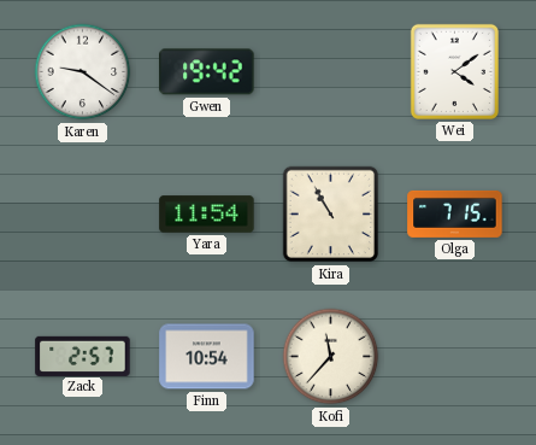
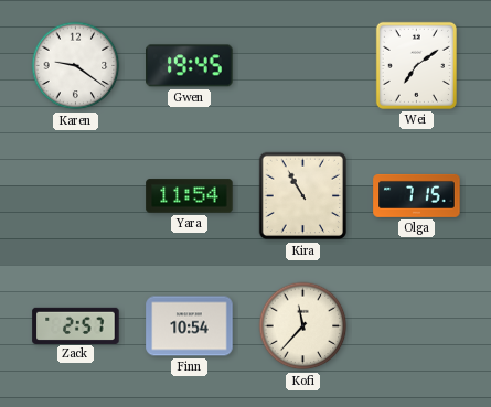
Gwen: 19:42 -> 19:45 (190, 66)
Wei: 4:09 -> 7:09 (416, 65)
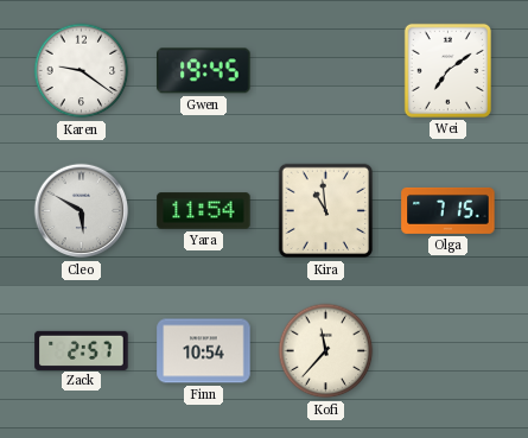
Cleo: none -> 5:50 (82, 211)
Kira: 10:55 -> 10:59 (326, 211)
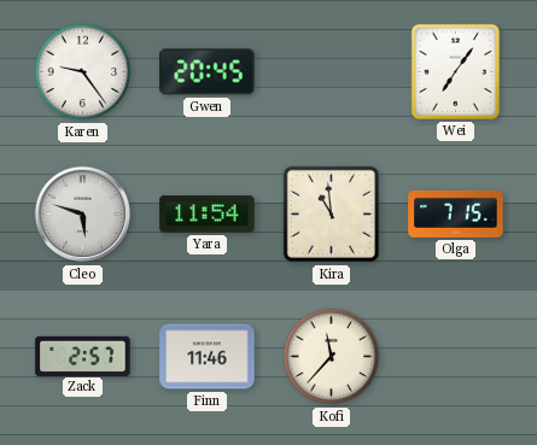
Karen: 9:21 -> 9:24 (83, 72)
Gwen: 19:45 -> 20:45 (208, 72)
Wei: 7:09 -> 7:06 (455, 71)
Cleo: 5:50 -> 5:48 (83, 215)
Finn: 10:54 -> 11:46 (208, 357)
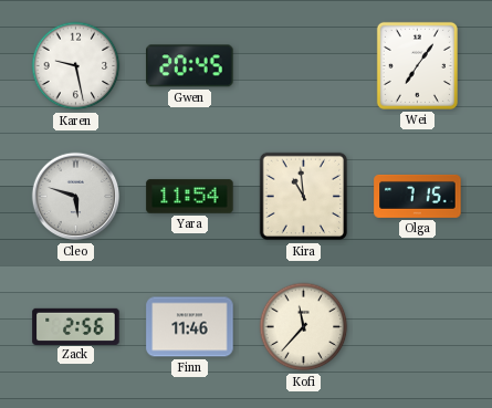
Karen: 9:24 -> 9:28 (76, 66)
Zack: 2:57 -> 2:56 (76, 326)
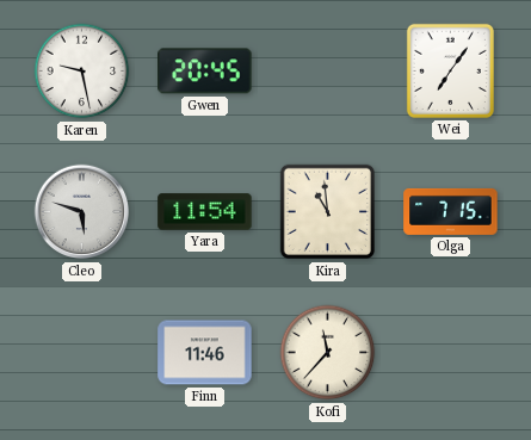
Zack: 2:56 -> none (76, 326)
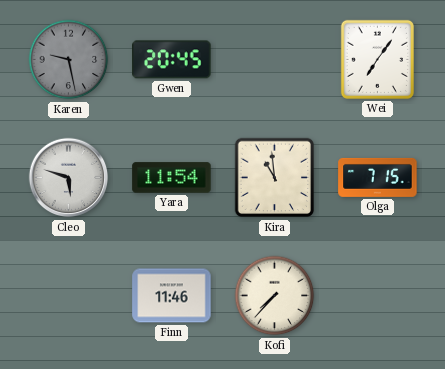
Karen dial: white -> grey (69, 60)
Kofi: 11:37 -> 7:37 (275, 296)
